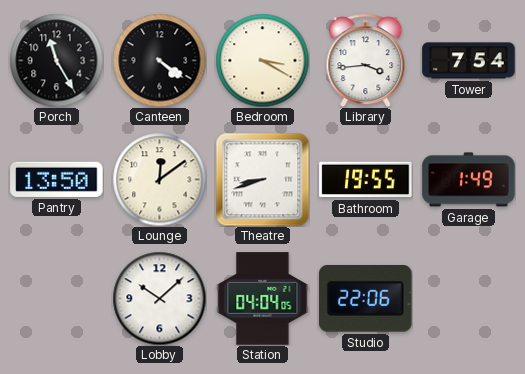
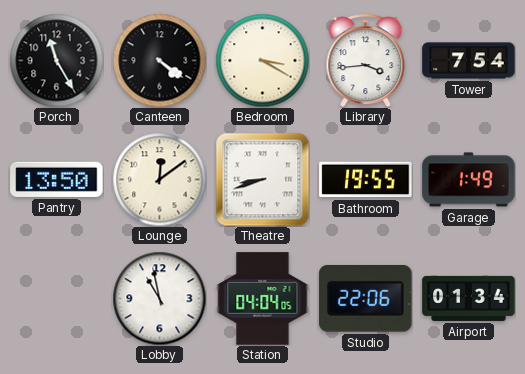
Lobby: 10:08 -> 10:58 (159, 298)
Airport: none -> 01:34 (469, 298)
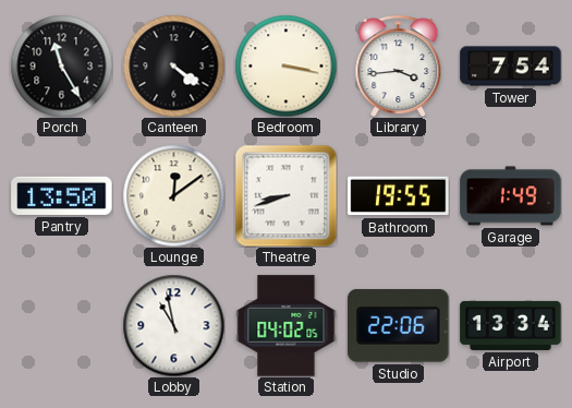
Bedroom: 3:20 -> 3:17 (285, 65)
Station: 04:04 -> 04:02 (287, 326)
Airport: 01:34 -> 13:34 (511, 325)
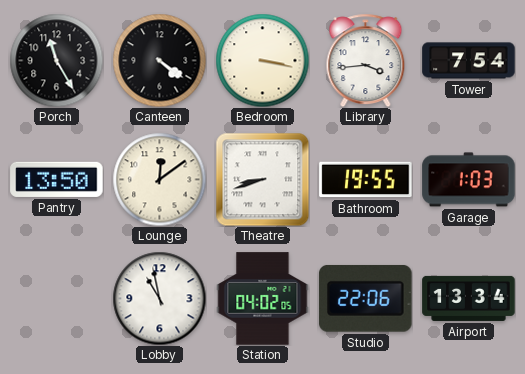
Garage: 1:49 -> 1:03 (469, 180)
